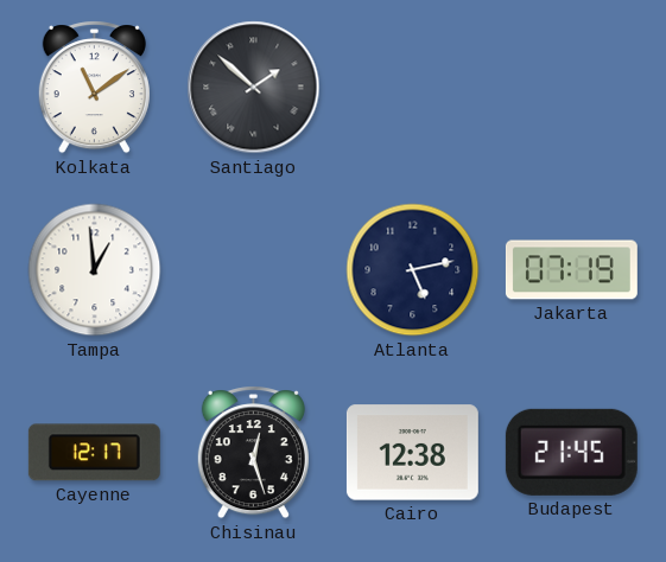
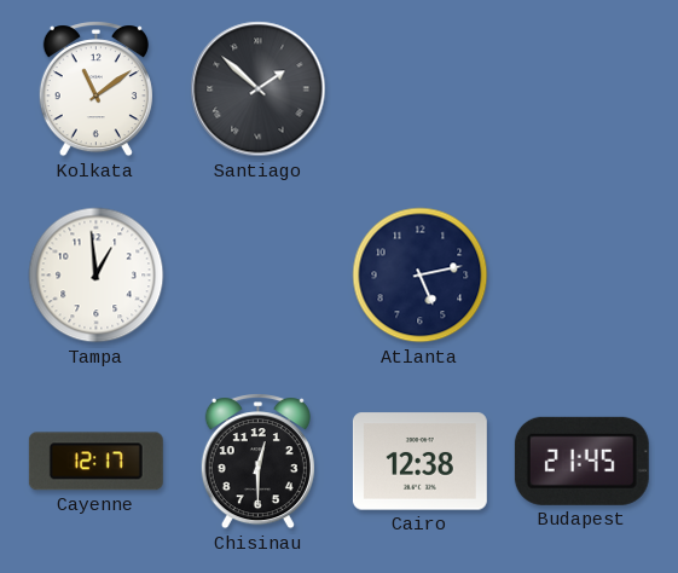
Jakarta: 07:19 -> none (571, 270)
Chisinau: 12:27 -> 12:30 (257, 462)
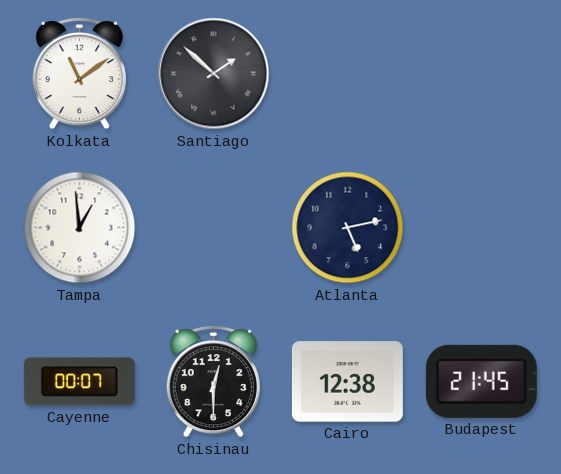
Cayenne: 12:17 -> 00:07 (79, 382)
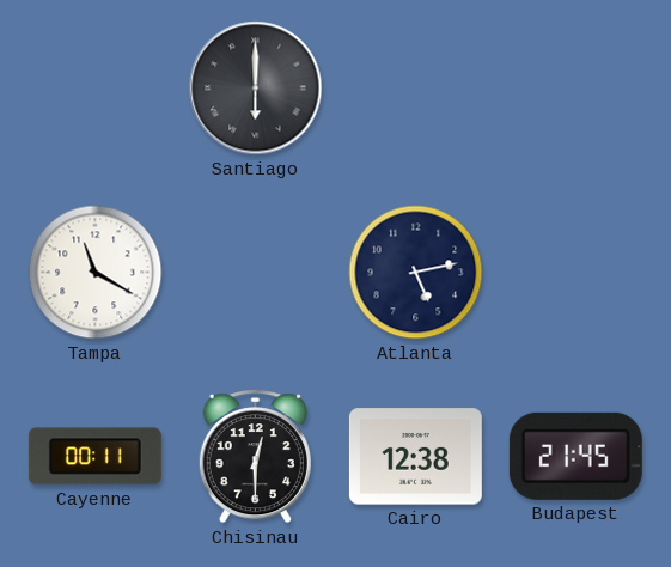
Kolkata: 11:09 -> none (79, 74)
Santiago: 1:52 -> 6:00 (256, 89)
Tampa: 12:59 -> 11:20 (96, 273)
Cayenne: 00:07 -> 00:11 (94, 457)
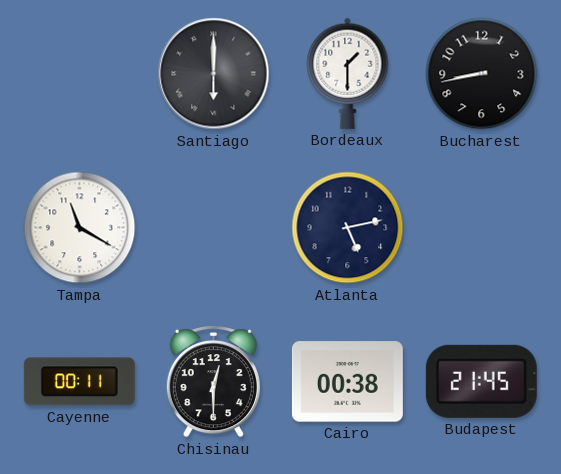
Bordeaux: none -> 1:30 (348, 73)
Bucharest: none -> 8:43 (482, 74)
Cairo: 12:38 -> 00:38 (347, 382)
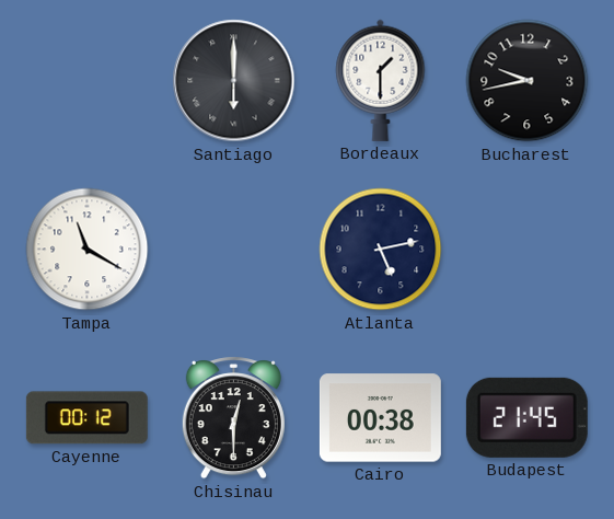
Bucharest: 8:43 -> 9:43 (528, 81)
Cayenne: 00:11 -> 00:12 (86, 418)
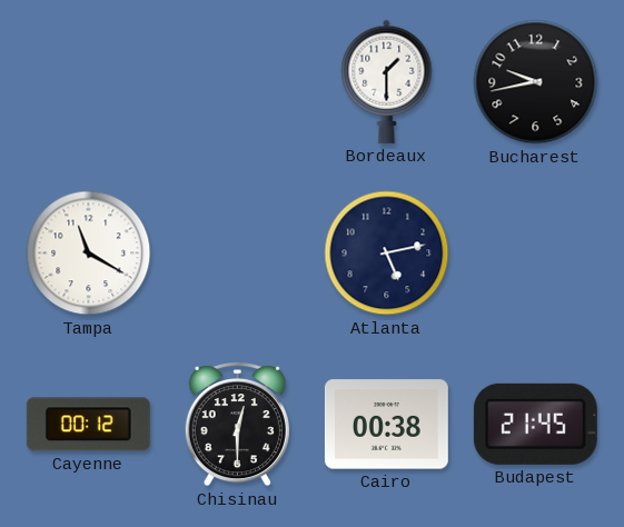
Santiago: 6:00 -> none (234, 81)
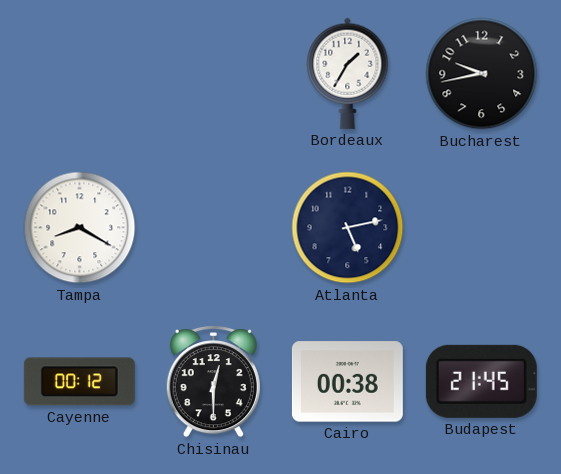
Bordeaux: 1:30 -> 1:35 (348, 73)
Tampa: 11:20 -> 8:20 (80, 228)
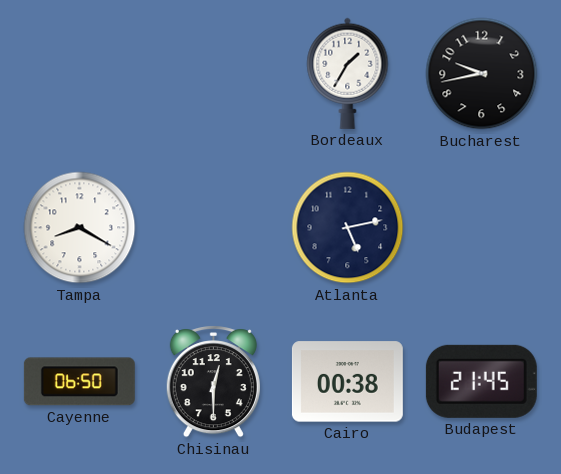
Cayenne: 00:12 -> 06:50 (79, 382)
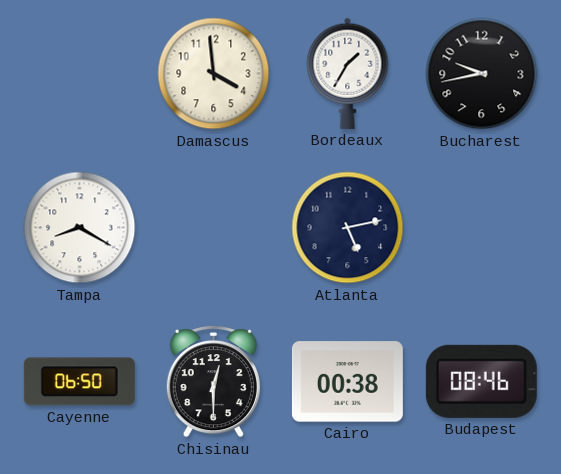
Damascus: none -> 3:59 (214, 74)
Budapest: 21:45 -> 08:46 (481, 381)
